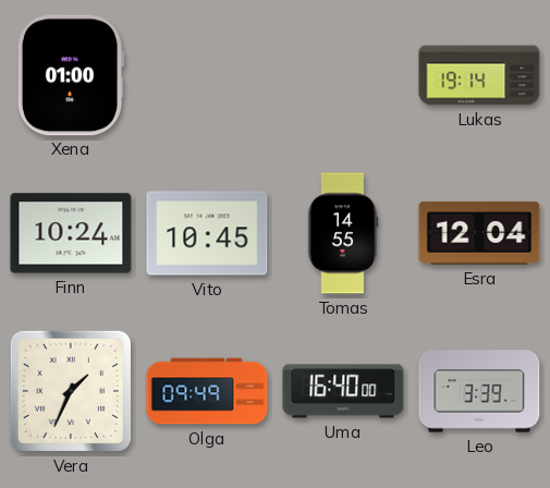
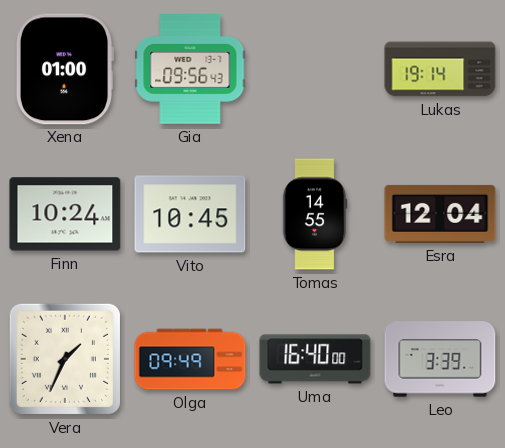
Gia: none -> 09:56 (190, 69)
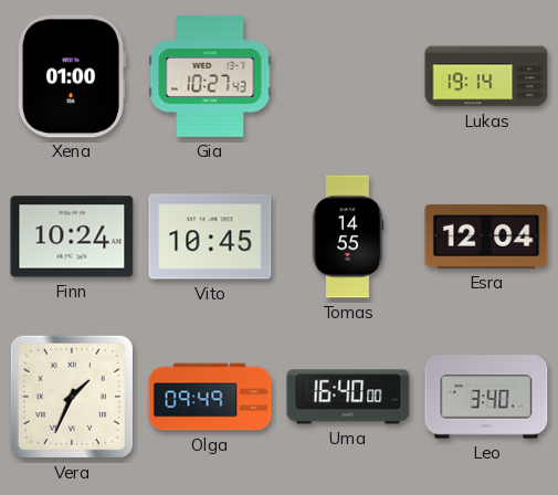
Gia: 09:56 -> 10:27 (210, 76)
Leo: 3:39 -> 3:40 (486, 397)
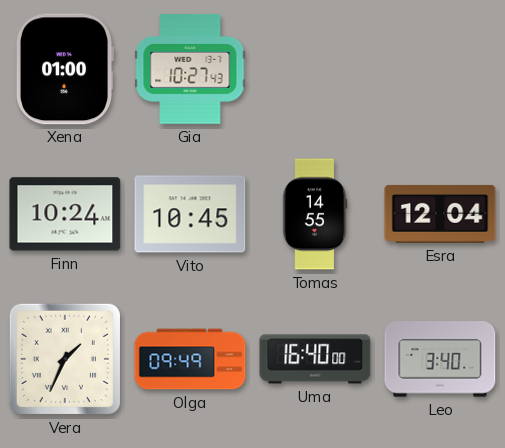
Lukas: 19:14 -> none (486, 76)
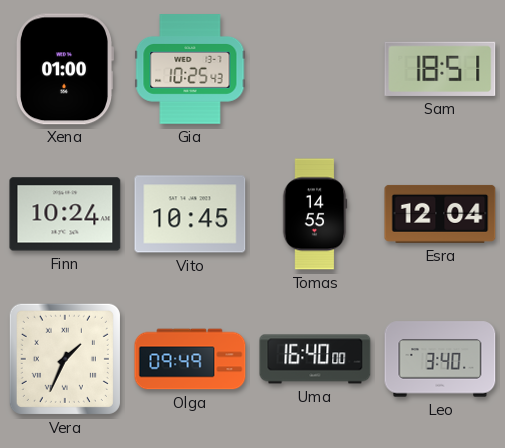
Gia: 10:27 -> 10:25 (190, 69)
Sam: none -> 18:51 (440, 69)
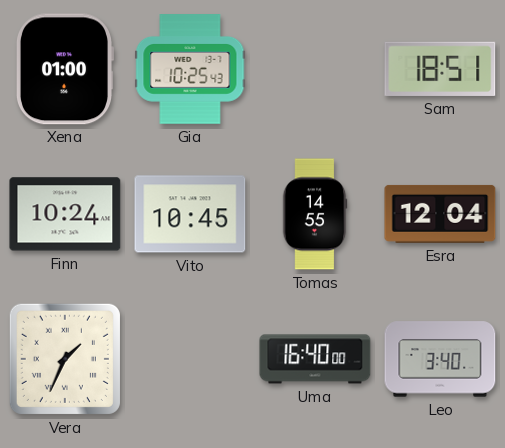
Olga: 09:49 -> none (190, 359)
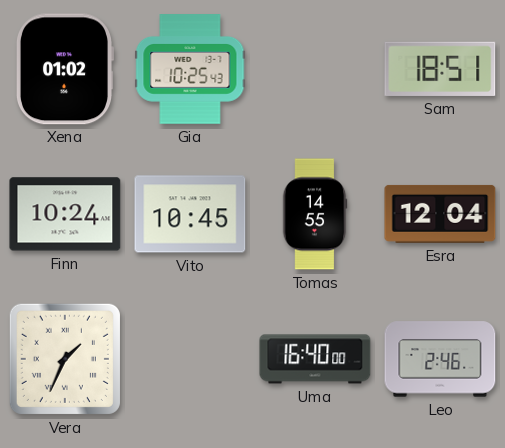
Xena: 01:00 -> 01:02 (64, 69)
Leo: 3:40 -> 2:46 (440, 359)
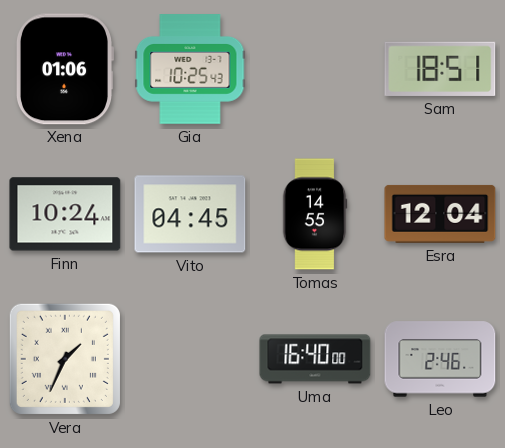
Xena: 01:02 -> 01:06 (64, 69)
Vito: 10:45 -> 04:45 (190, 214)
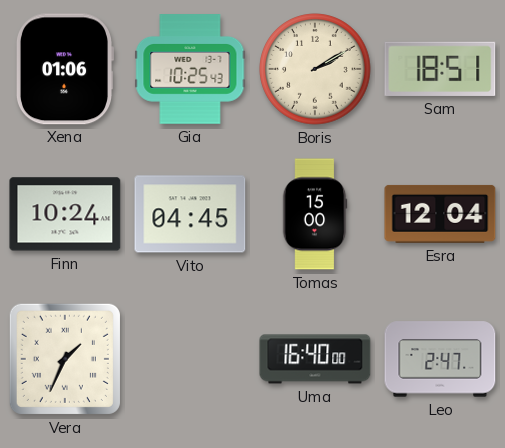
Boris: none -> 2:10 (315, 69)
Tomas: 14:55 -> 15:00 (315, 214)
Leo: 2:46 -> 2:47 (440, 359)
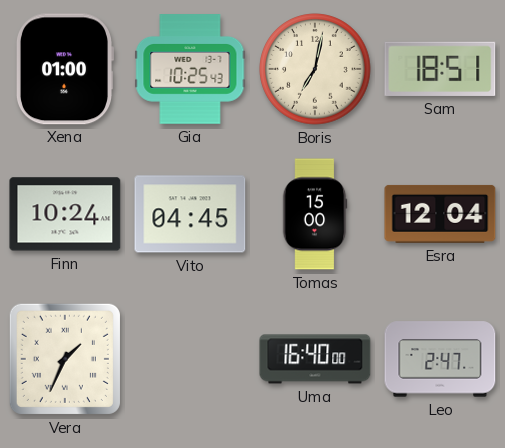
Xena: 01:06 -> 01:00 (64, 69)
Boris: 2:10 -> 7:02 (315, 69)
